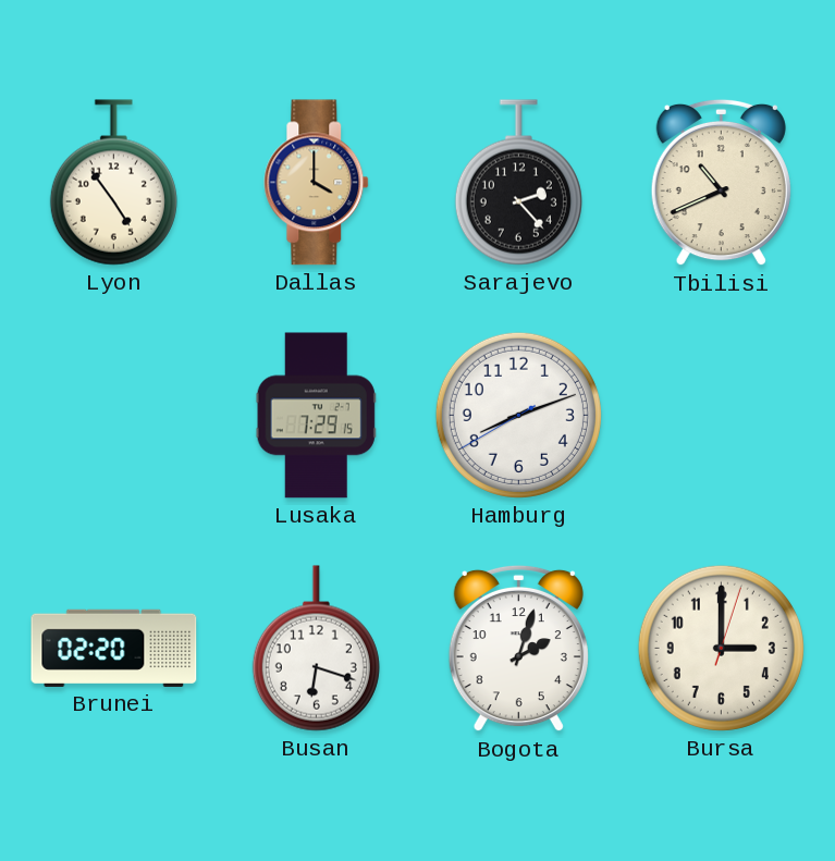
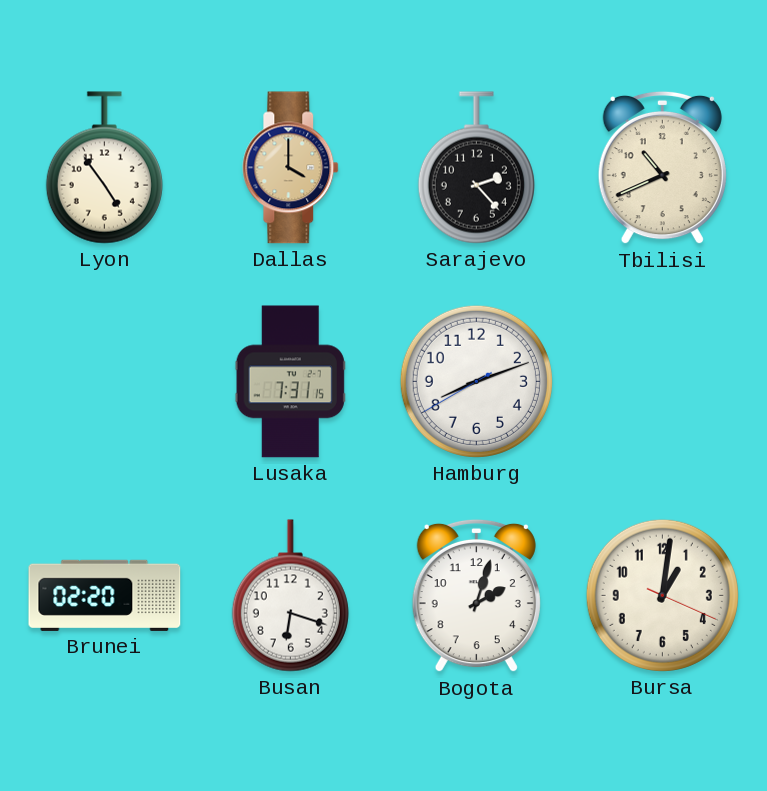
Lusaka: 7:29 -> 7:31 (290, 382)
Bursa: 3:00 -> 1:01 (662, 595)
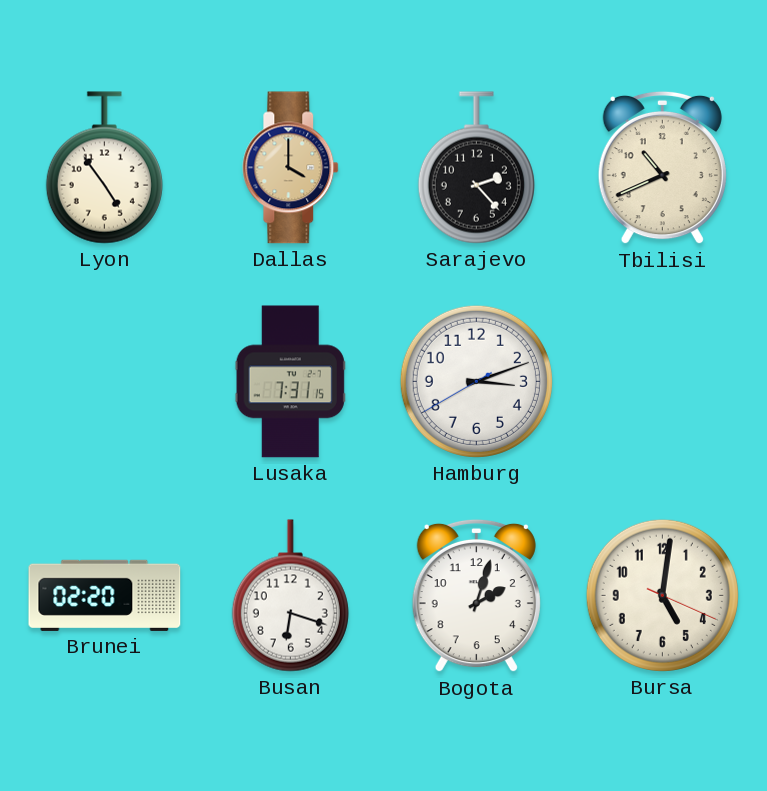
Hamburg: 8:11 -> 3:11 (476, 381)
Bursa: 1:01 -> 5:01 (662, 595)
